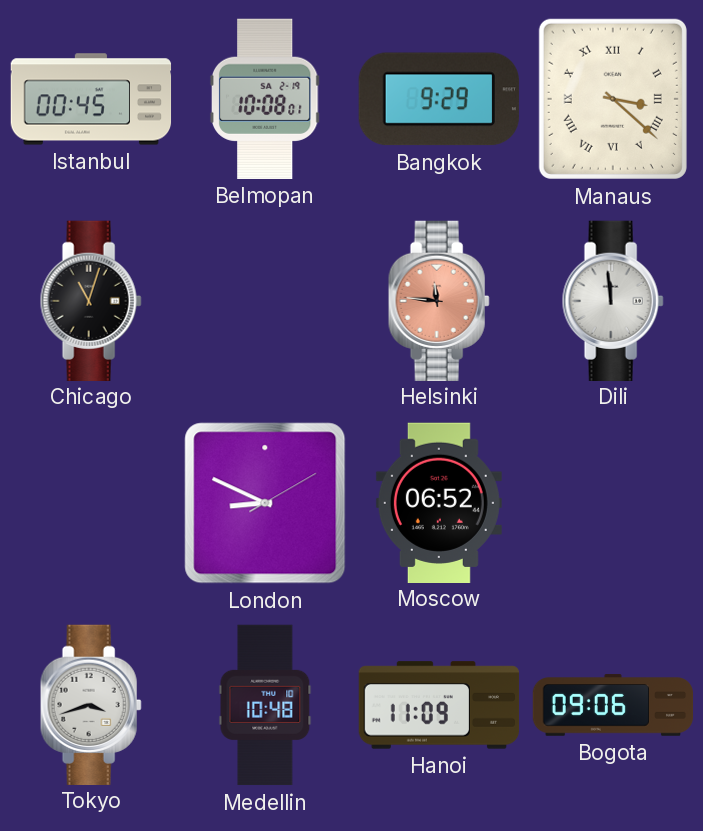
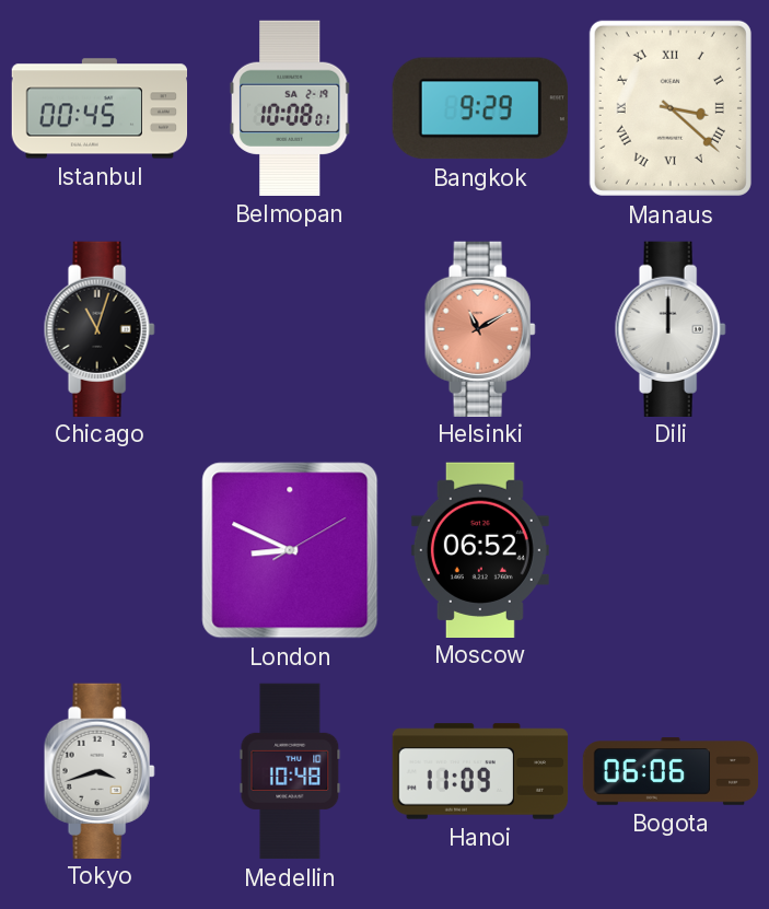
Helsinki: 11:46 -> 11:10 (480, 328)
Dili: 11:59 -> 12:00 (671, 328)
Bogota: 09:06 -> 06:06 (671, 771)
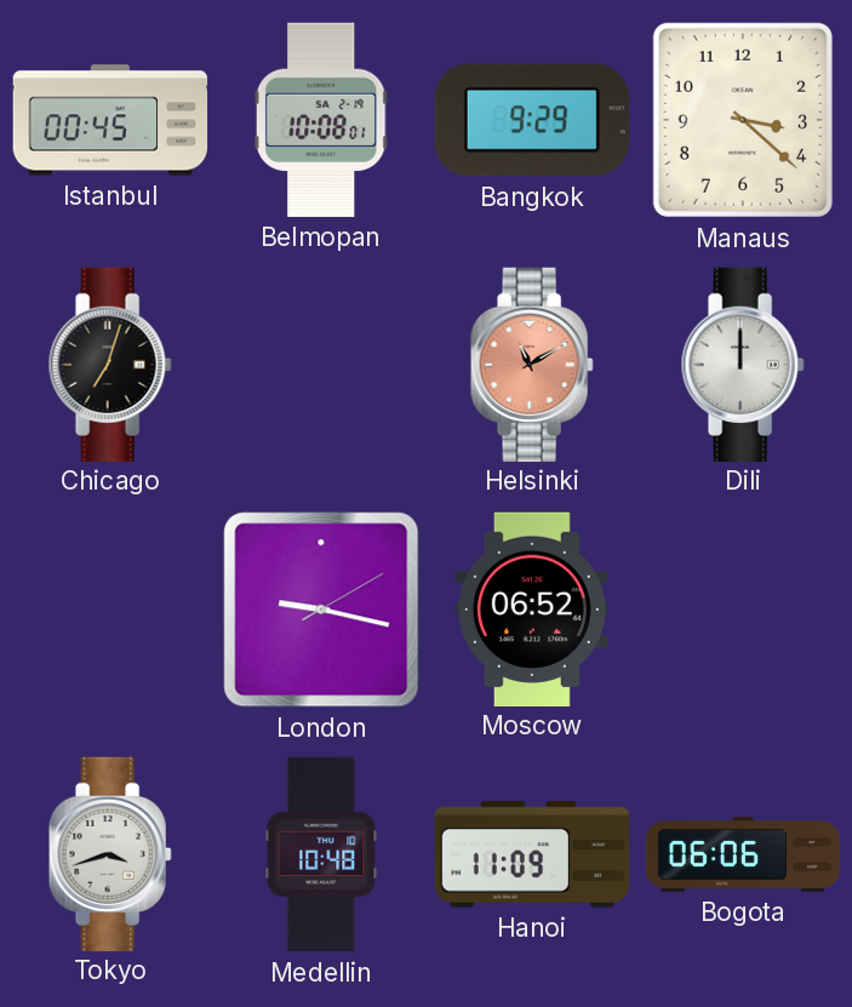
Manaus numerals: Roman -> Arabic (743, 120)
Chicago: 11:03 -> 7:03 (110, 364)
London: 8:49 -> 9:17 (321, 610)
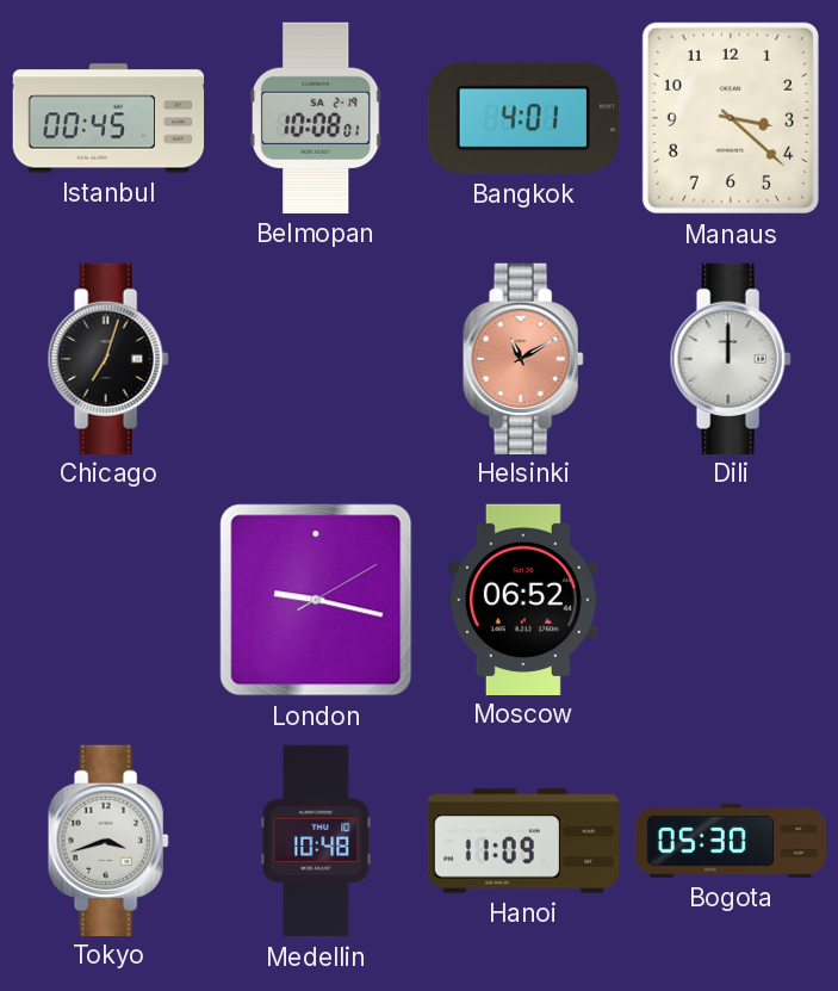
Bangkok: 9:29 -> 4:01 (523, 118)
Bogota: 06:06 -> 05:30 (731, 841)
